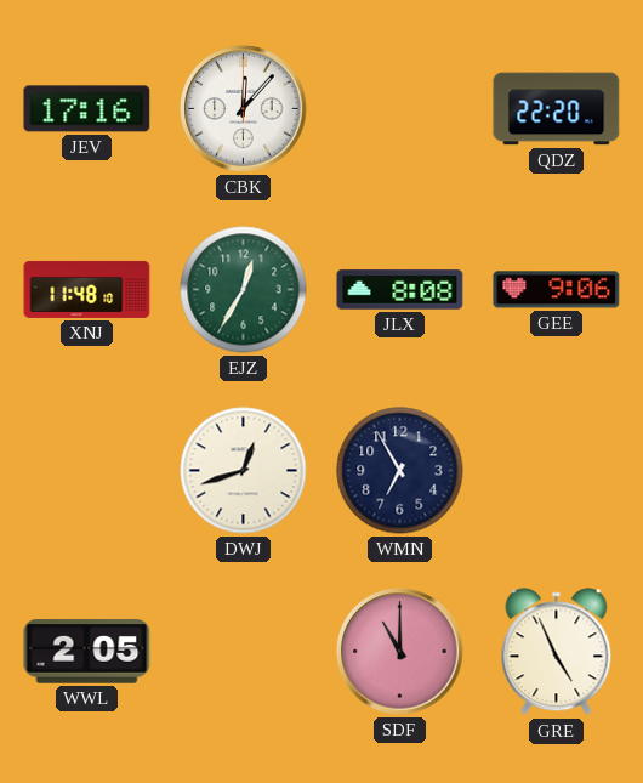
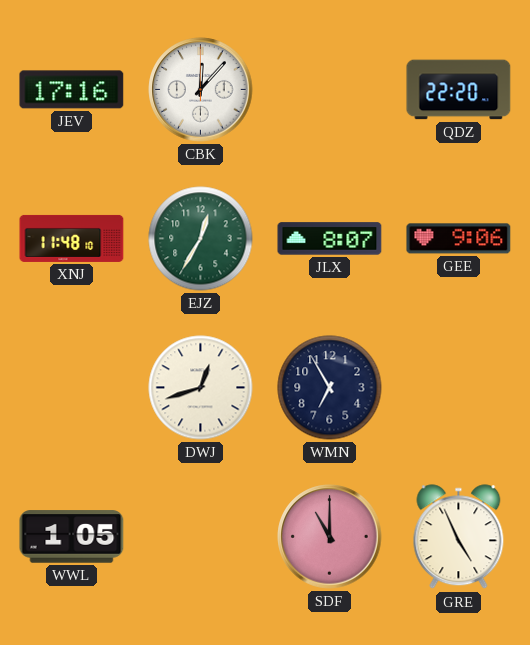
JLX: 8:08 -> 8:07 (330, 239)
WWL: 2:05 -> 1:05 (72, 537)
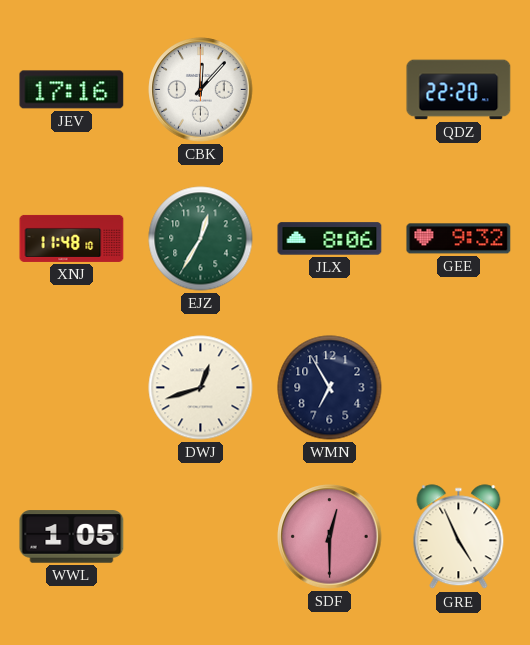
JLX: 8:07 -> 8:06 (330, 239)
GEE: 9:06 -> 9:32 (459, 239)
SDF: 11:00 -> 12:30 (330, 537)
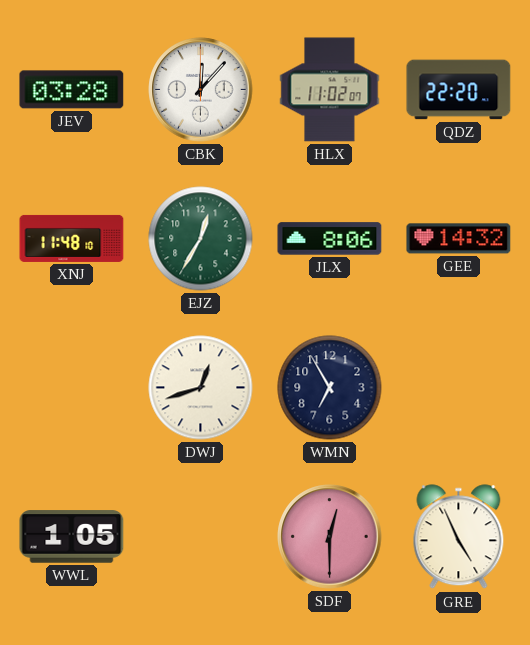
JEV: 17:16 -> 03:28 (72, 90)
HLX: none -> 11:02 (330, 90)
GEE: 9:32 -> 14:32 (459, 239)
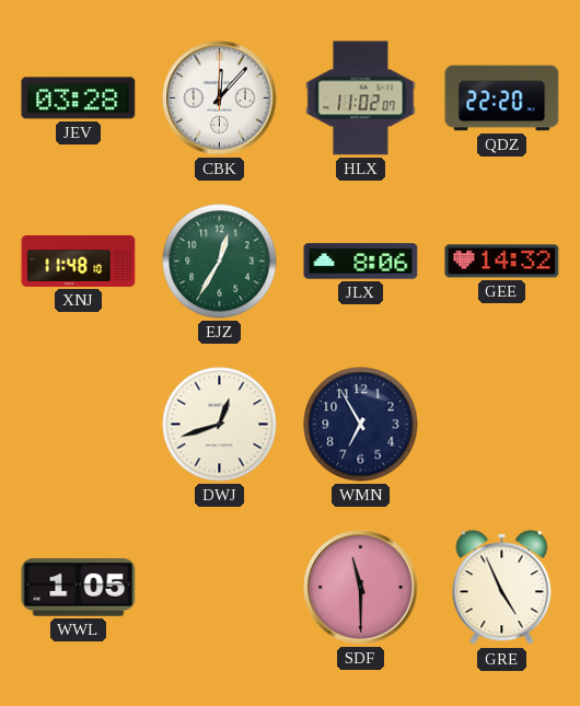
SDF: 12:30 -> 11:30 (361, 588)
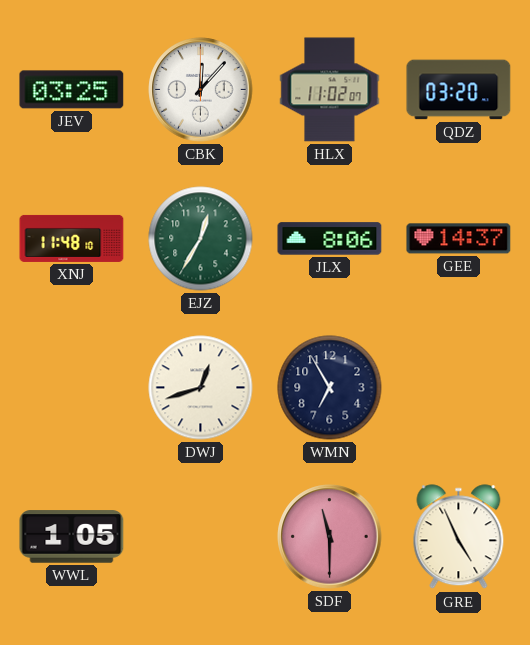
JEV: 03:28 -> 03:25 (72, 90)
QDZ: 22:20 -> 03:20 (459, 90)
GEE: 14:32 -> 14:37 (459, 239)
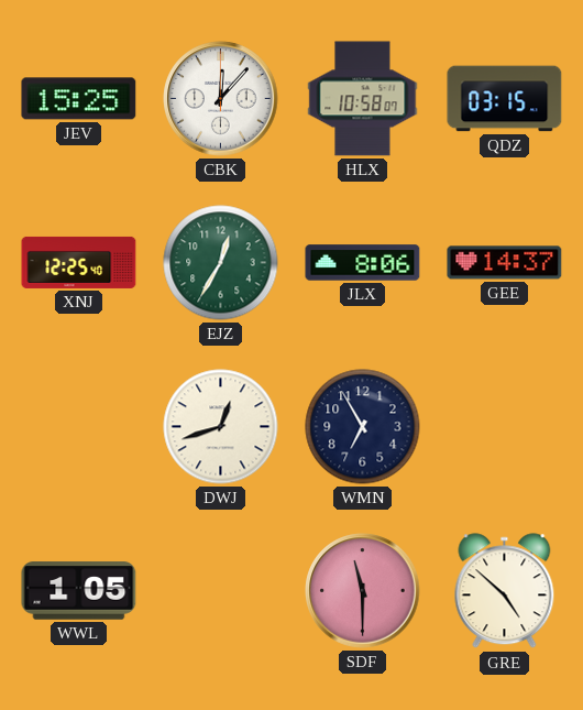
JEV: 03:25 -> 15:25 (79, 99)
HLX: 11:02 -> 10:58 (363, 99)
QDZ: 03:20 -> 03:15 (505, 99)
XNJ: 11:48 -> 12:25 (79, 262)
GRE: 4:56 -> 4:52 (505, 591)
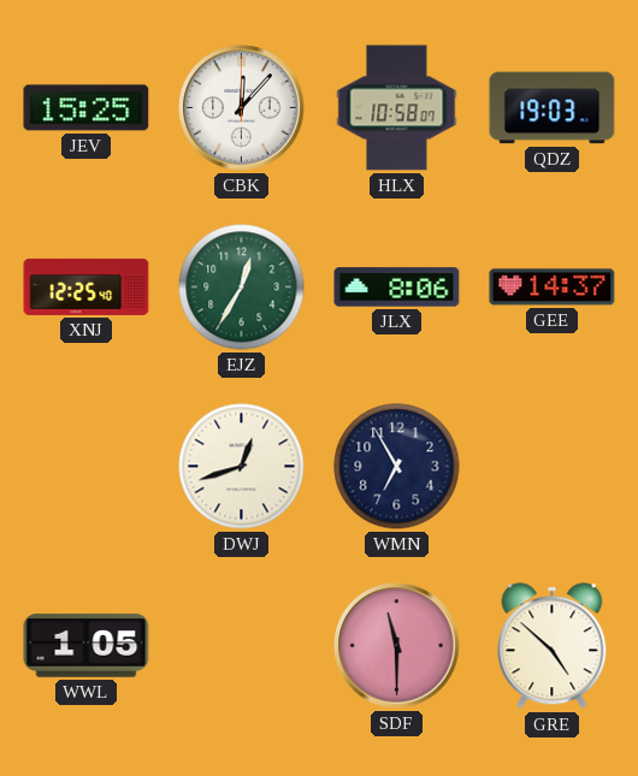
QDZ: 03:15 -> 19:03 (553, 108)
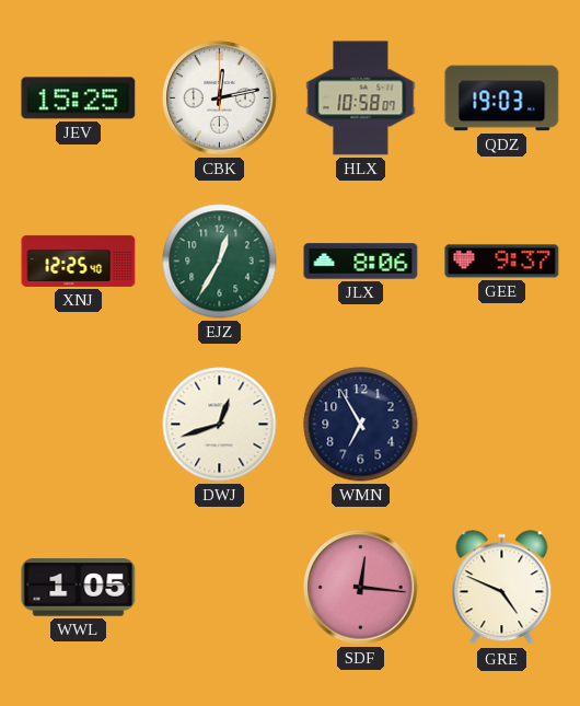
CBK: 12:07 -> 12:13 (220, 99)
GEE: 14:37 -> 9:37 (502, 262)
SDF: 11:30 -> 12:16 (361, 588)
GRE: 4:52 -> 4:49 (502, 588)
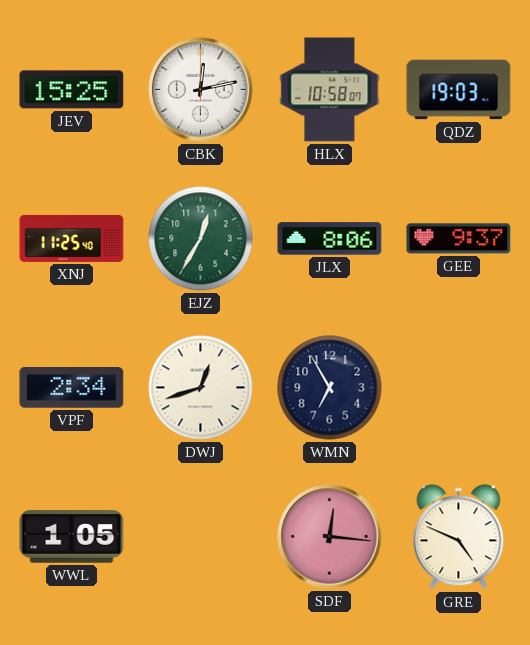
XNJ: 12:25 -> 11:25 (72, 238)
VPF: none -> 2:34 (72, 388)
